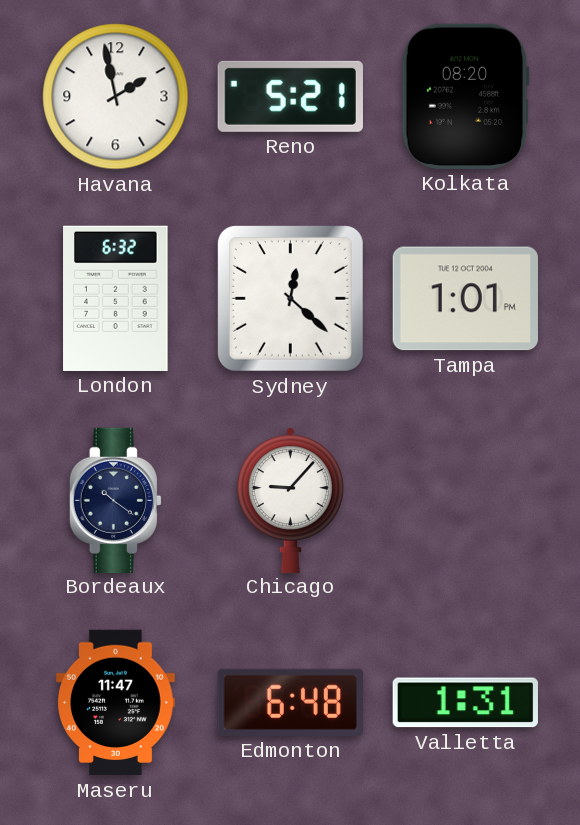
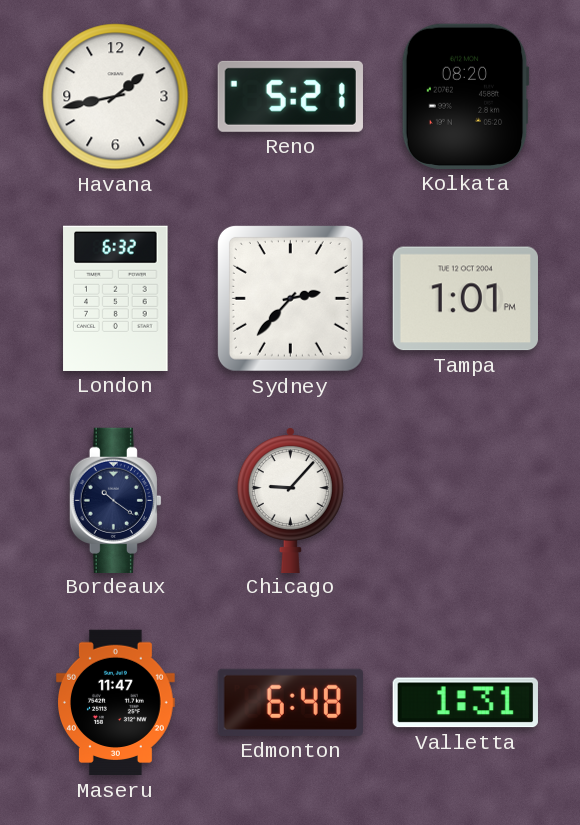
Havana: 1:58 -> 1:43 (116, 97)
Sydney: 12:22 -> 2:37 (290, 298)
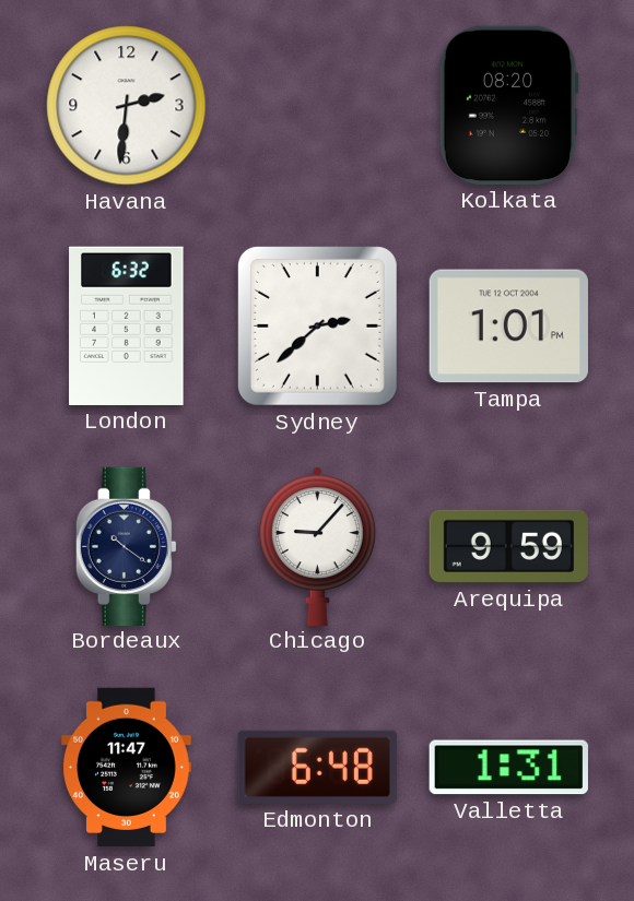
Havana: 1:43 -> 2:31 (127, 106)
Reno: 5:21 -> none (290, 96)
Sydney: 2:37 -> 2:38 (317, 325)
Arequipa: none -> 9:59 (508, 546)
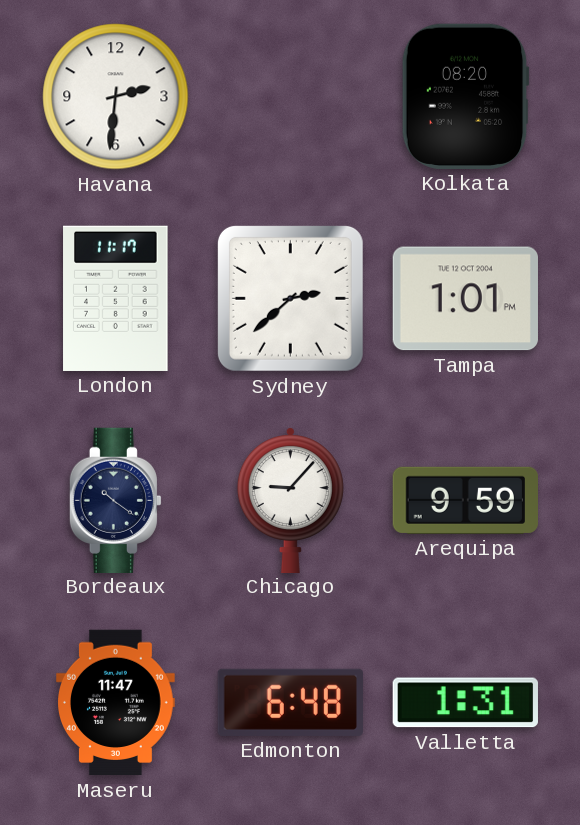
London: 6:32 -> 11:17 (116, 298)
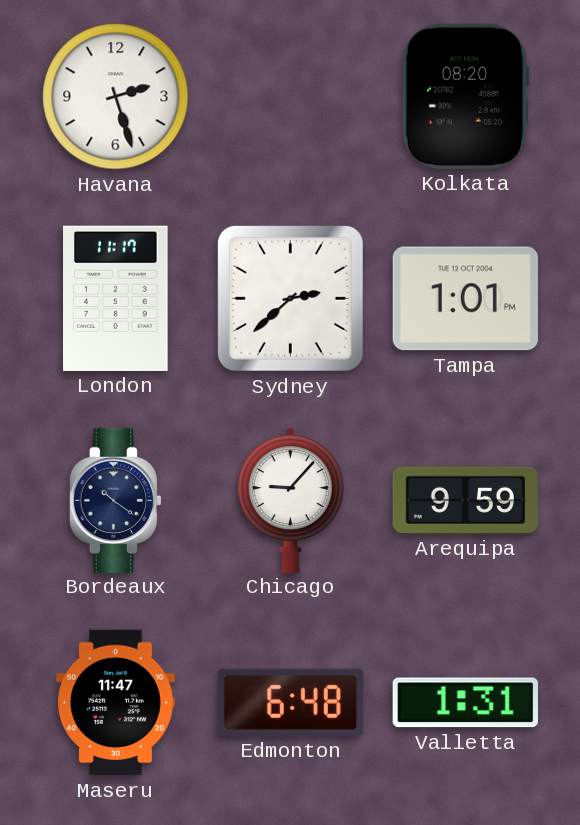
Havana: 2:31 -> 2:27 (116, 97)
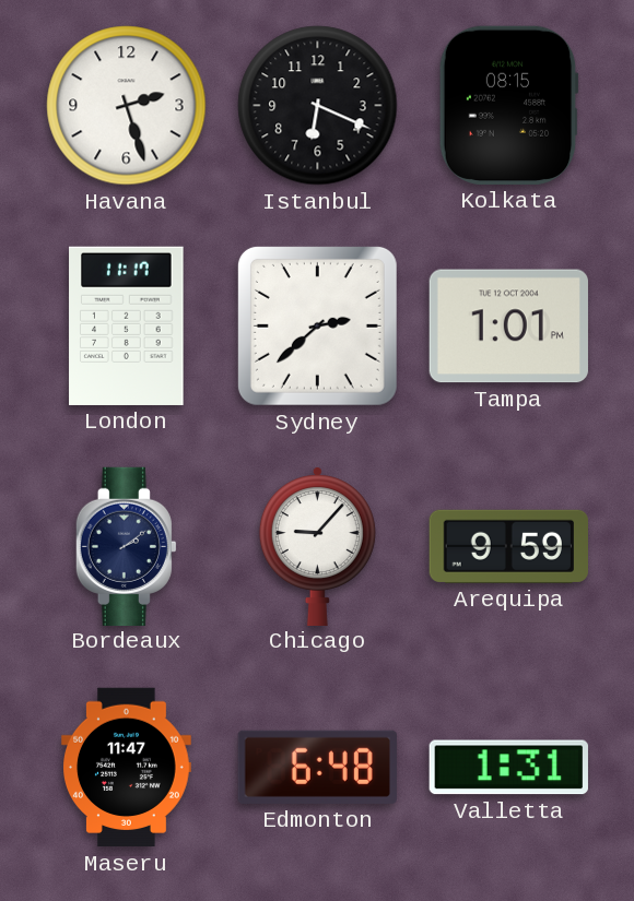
Istanbul: none -> 6:19 (318, 106)
Kolkata: 08:20 -> 08:15 (508, 105)
Bordeaux: 10:21 -> 2:09 (126, 546)
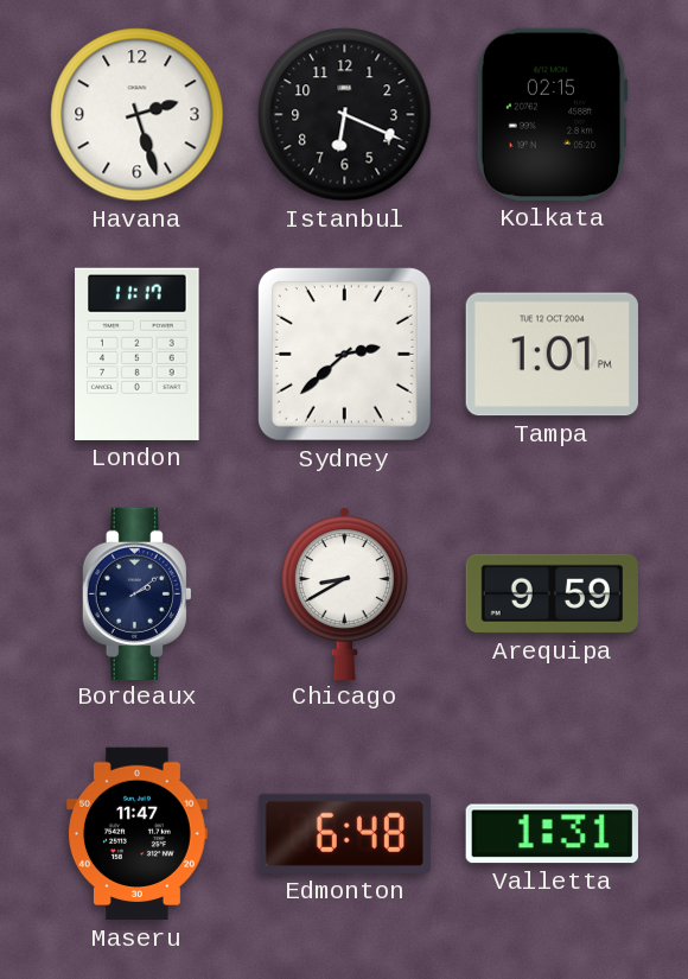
Kolkata: 08:15 -> 02:15 (552, 114)
Chicago: 9:07 -> 8:40 (344, 593)
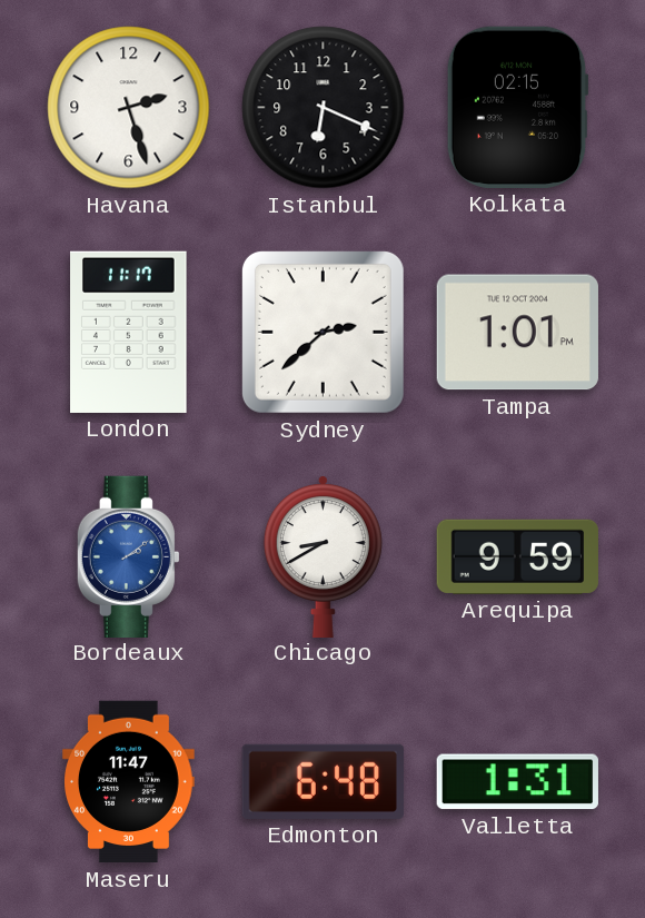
Bordeaux dial: navy -> blue (128, 556)
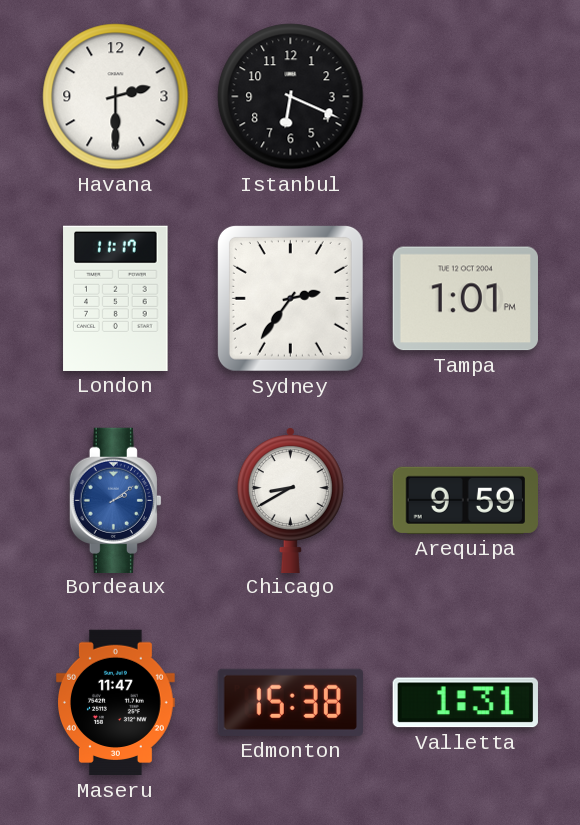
Havana: 2:27 -> 2:30 (116, 97)
Kolkata: 02:15 -> none (517, 107)
Sydney: 2:38 -> 2:36 (290, 298)
Edmonton: 6:48 -> 15:38 (290, 702)
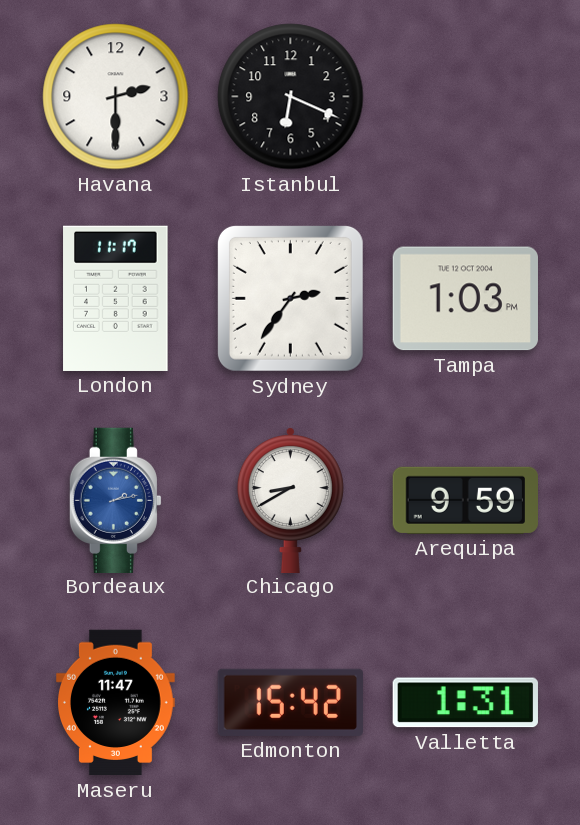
Tampa: 1:01 -> 1:03 (465, 299)
Bordeaux: 2:09 -> 2:13 (115, 500)
Edmonton: 15:38 -> 15:42 (290, 702)
